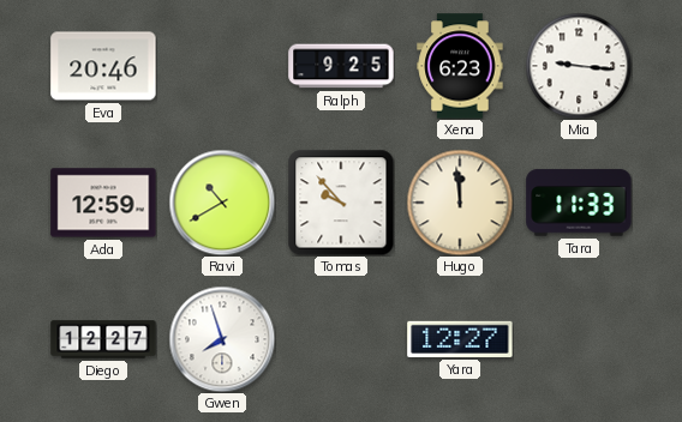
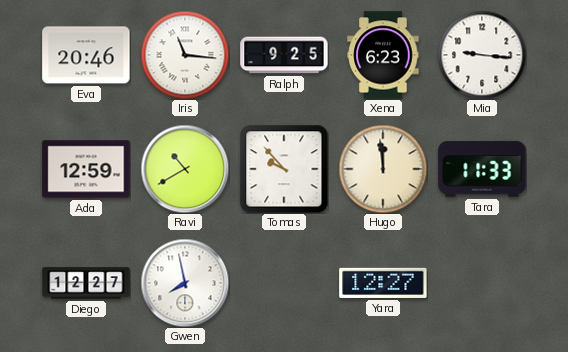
Iris: none -> 11:16 (185, 55)
Gwen: 7:57 -> 7:58 (185, 283)
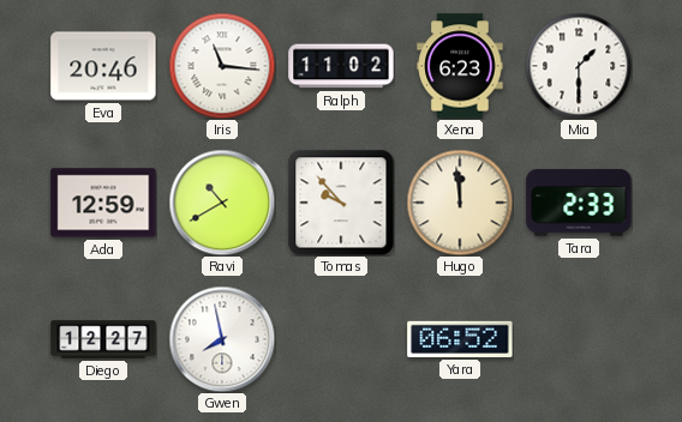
Ralph: 9:25 -> 11:02 (341, 66)
Mia: 9:16 -> 1:30 (579, 66)
Tara: 11:33 -> 2:33 (579, 203)
Yara: 12:27 -> 06:52 (460, 339)
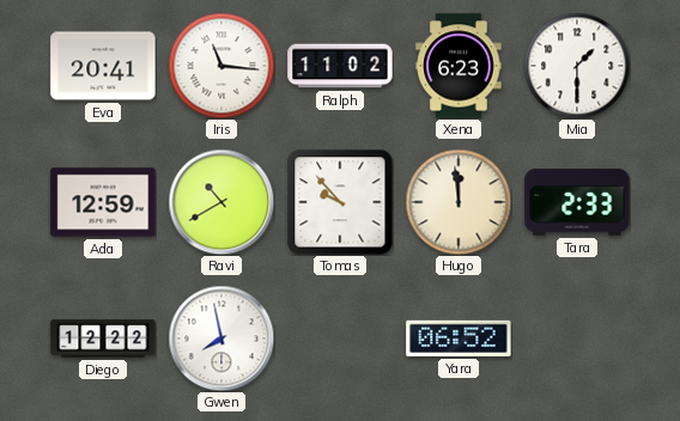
Eva: 20:46 -> 20:41 (103, 66)
Diego: 12:27 -> 12:22 (103, 338)
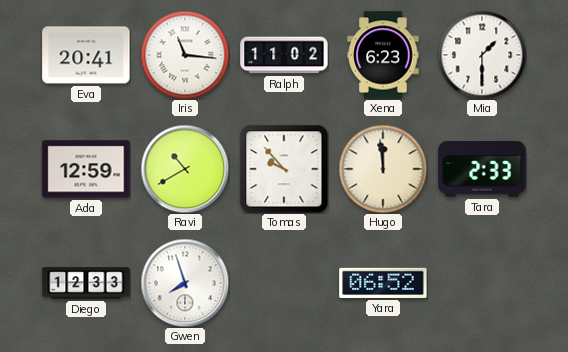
Diego: 12:22 -> 12:33 (86, 283)
Gwen: 7:58 -> 7:57 (185, 283)
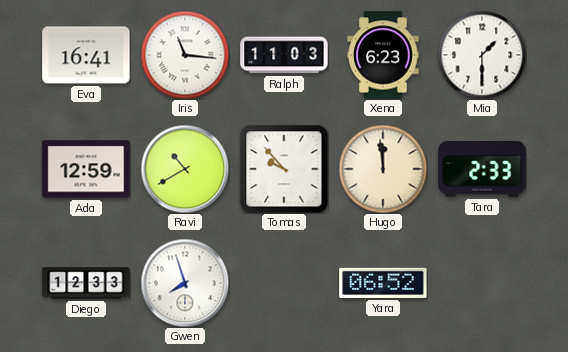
Eva: 20:41 -> 16:41 (86, 55)
Ralph: 11:02 -> 11:03 (284, 55)
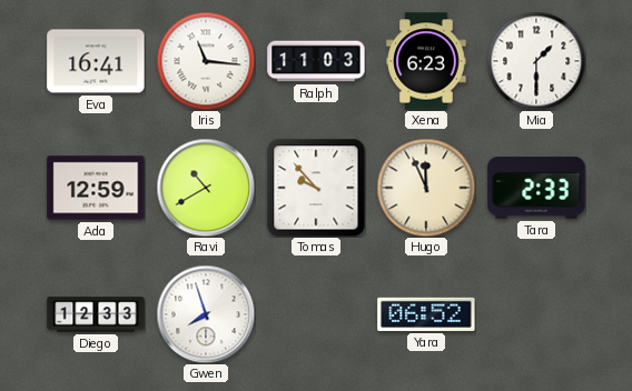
Hugo: 11:59 -> 11:56 (426, 188)
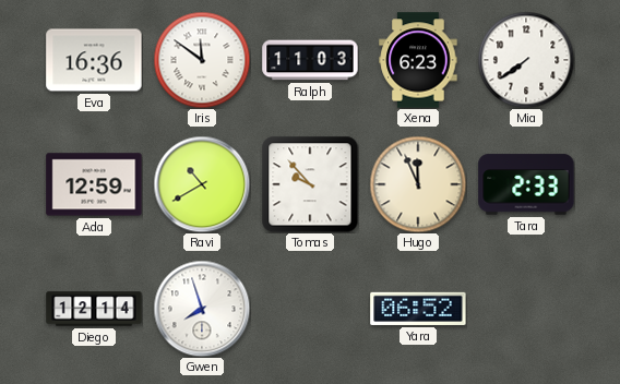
Eva: 16:41 -> 16:36 (94, 60)
Iris: 11:16 -> 11:51 (202, 60)
Mia: 1:30 -> 7:39 (526, 60)
Diego: 12:33 -> 12:14 (94, 309)
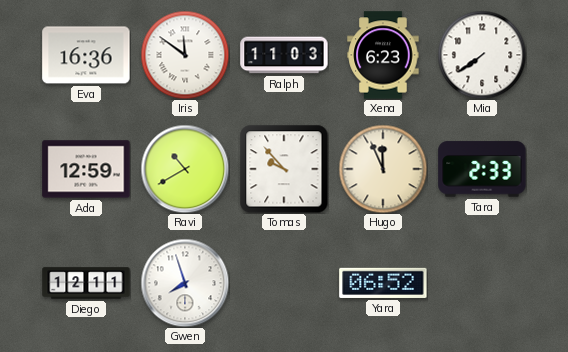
Diego: 12:14 -> 12:11 (86, 283)
